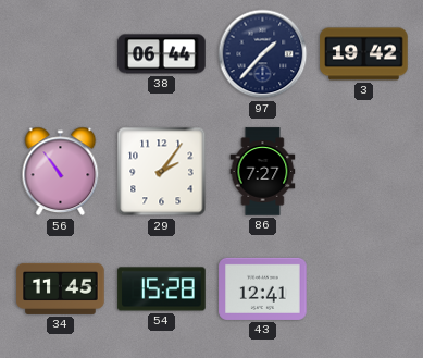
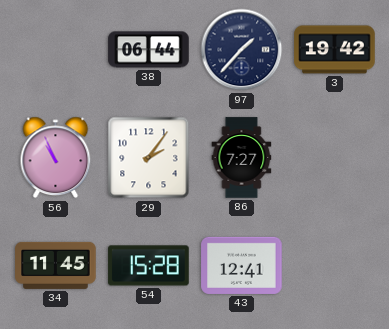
56: 10:54 -> 10:56 (56, 158)
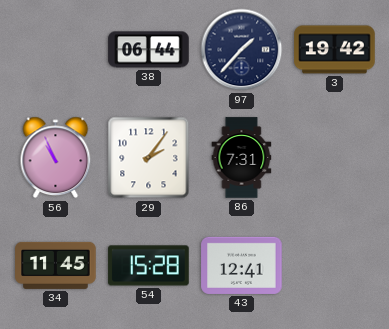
86: 7:27 -> 7:31 (242, 158)
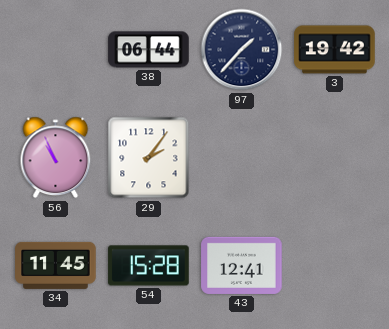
86: 7:31 -> none (242, 158)
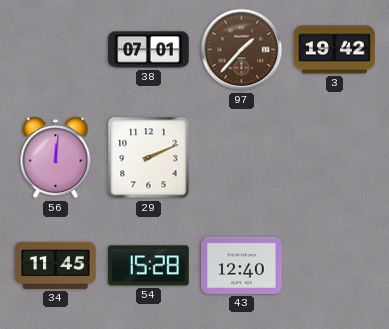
38: 06:44 -> 07:01 (149, 50)
97 dial: navy -> brown (242, 50)
56: 10:56 -> 12:01 (56, 158)
29: 2:06 -> 2:11 (149, 158)
43: 12:41 -> 12:40 (242, 265)
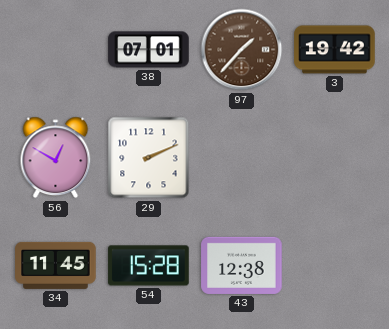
56: 12:01 -> 12:50 (56, 158)
43: 12:40 -> 12:38 (242, 265)
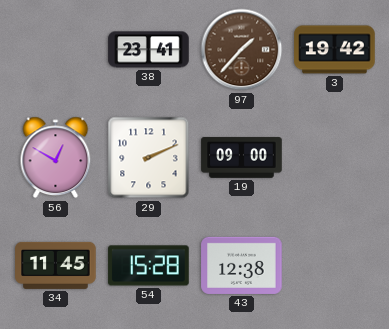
38: 07:01 -> 23:41 (149, 50)
19: none -> 09:00 (242, 158)
